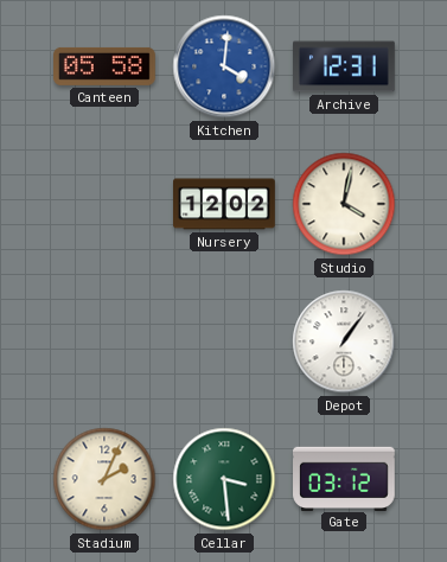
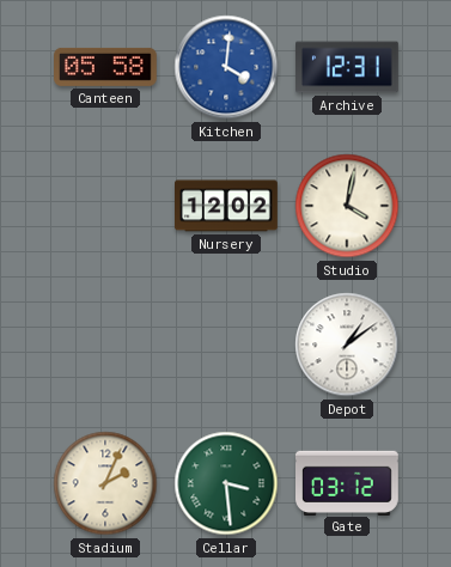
Depot: 1:06 -> 1:09 (347, 345)
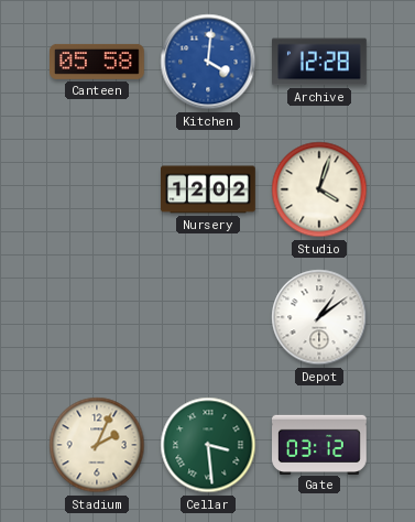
Archive: 12:31 -> 12:28 (320, 62)
Studio: 4:02 -> 4:03 (319, 189)
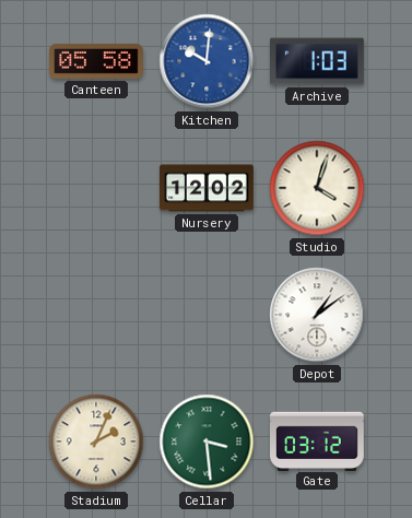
Kitchen: 4:01 -> 10:01 (207, 61)
Archive: 12:28 -> 1:03 (318, 61)
